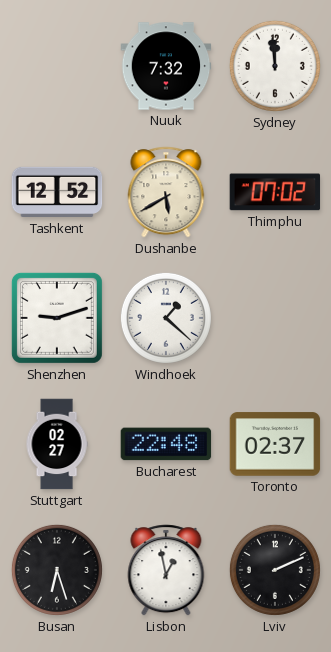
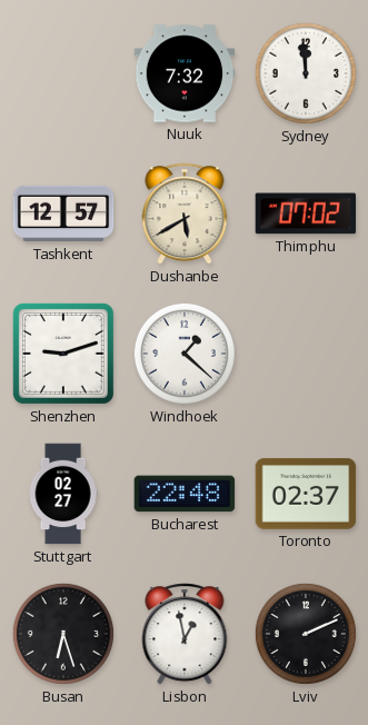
Tashkent: 12:52 -> 12:57 (63, 213)
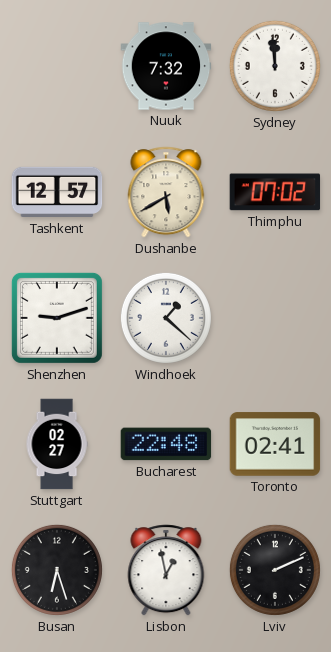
Toronto: 02:37 -> 02:41 (275, 444)
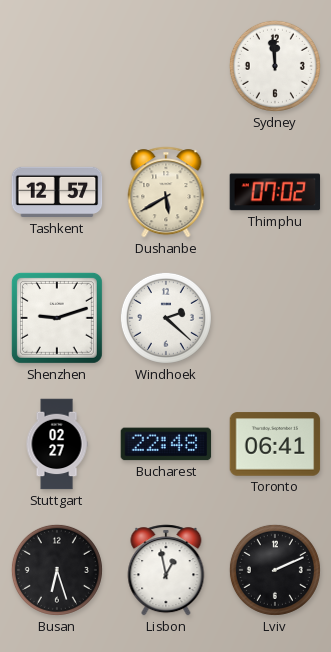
Nuuk: 7:32 -> none (166, 66)
Windhoek: 1:22 -> 2:22 (166, 318)
Toronto: 02:41 -> 06:41 (275, 444)
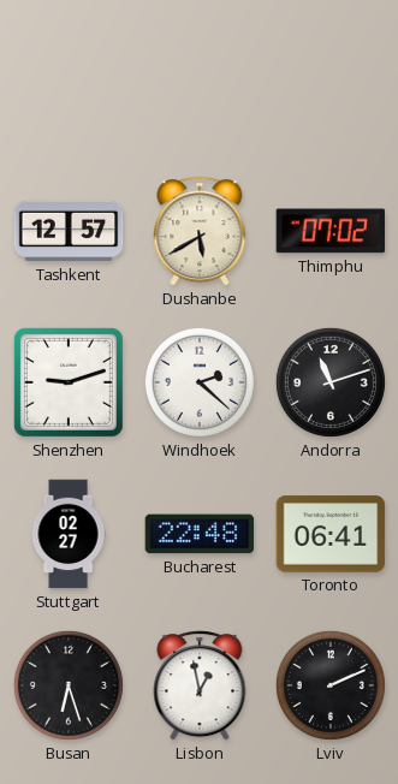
Sydney: 11:59 -> none (275, 66)
Andorra: none -> 11:12 (331, 382)
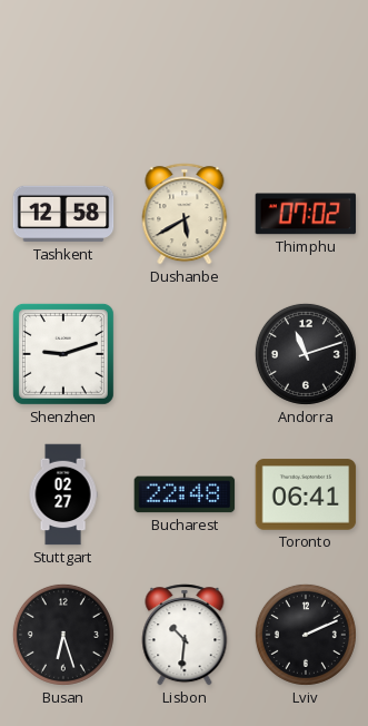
Tashkent: 12:57 -> 12:58 (63, 214)
Windhoek: 2:22 -> none (200, 382)
Lisbon: 12:58 -> 10:31 (185, 635)
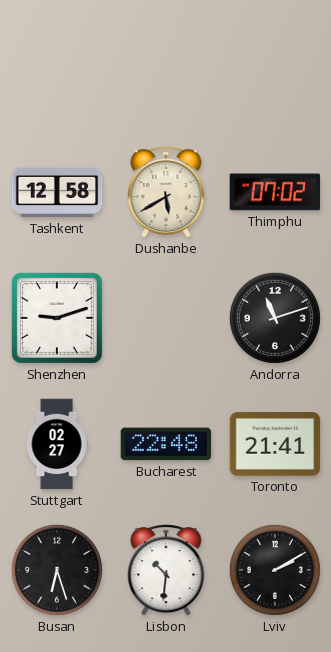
Toronto: 06:41 -> 21:41 (275, 444)
Lviv: 2:11 -> 2:10 (275, 570)
